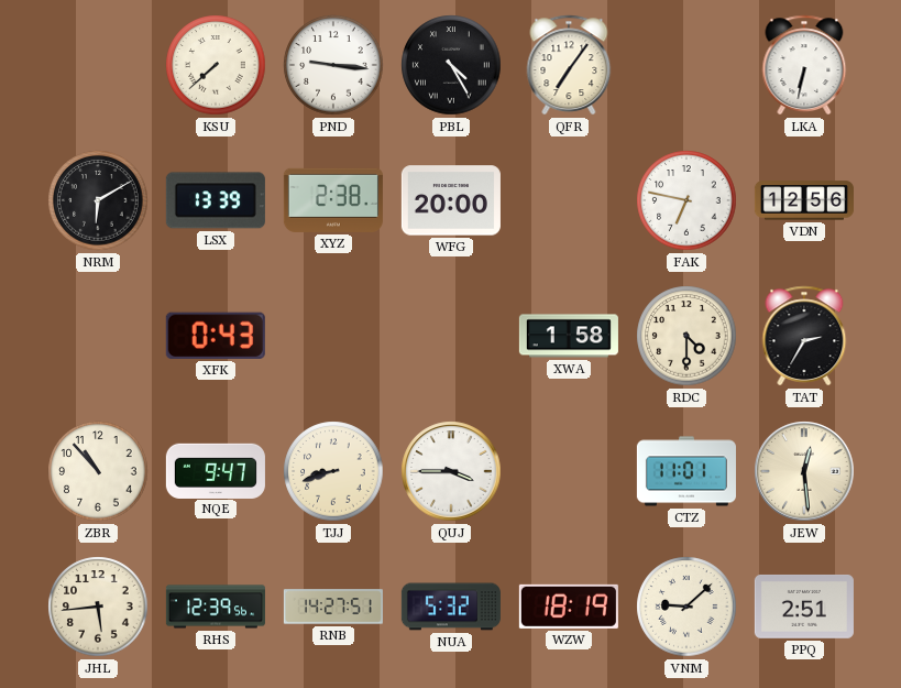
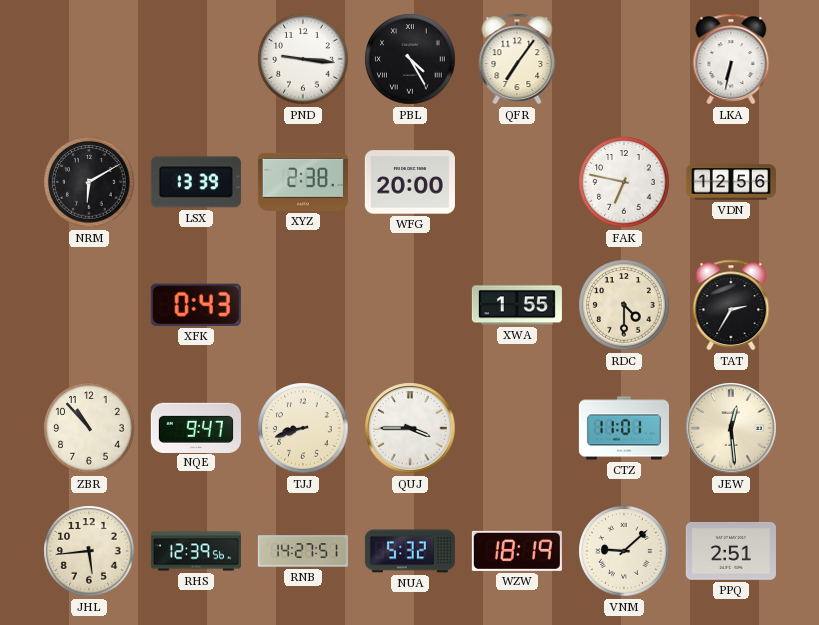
KSU: 7:38 -> none (216, 65)
XWA: 1:58 -> 1:55 (517, 305)
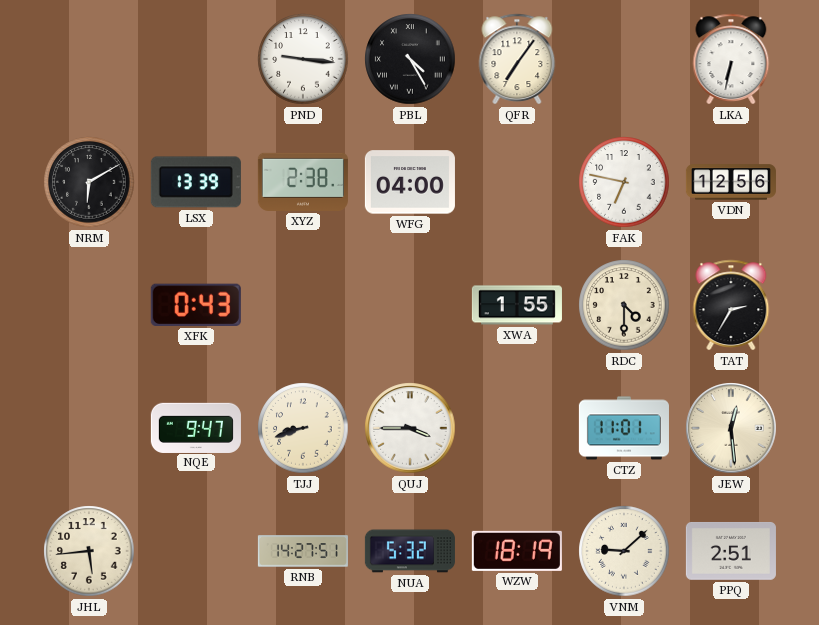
WFG: 20:00 -> 04:00 (410, 182)
ZBR: 10:53 -> none (89, 428)
RHS: 12:39 -> none (196, 551)
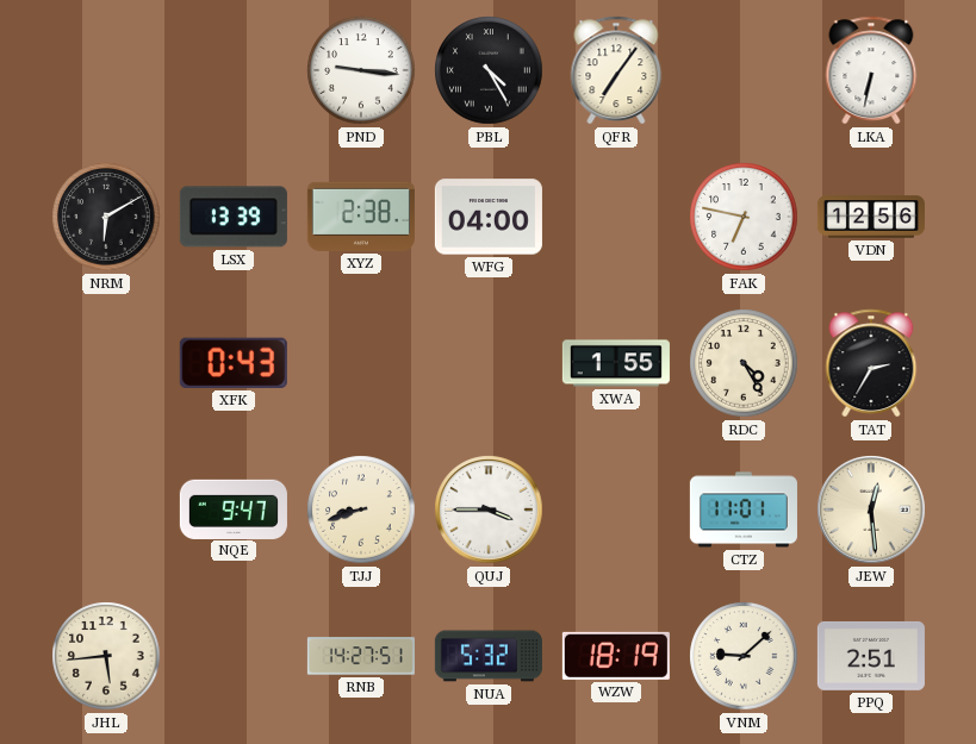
RDC: 4:30 -> 4:25 (744, 363)
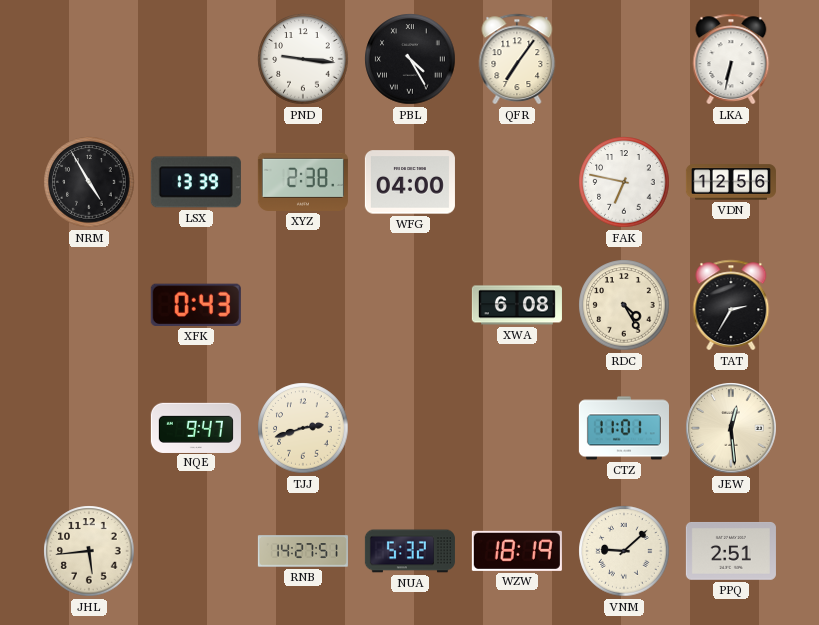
NRM: 6:10 -> 4:55 (89, 182)
XWA: 1:55 -> 6:08 (517, 305)
TJJ: 8:42 -> 2:42 (303, 428)
QUJ: 3:45 -> none (489, 509)
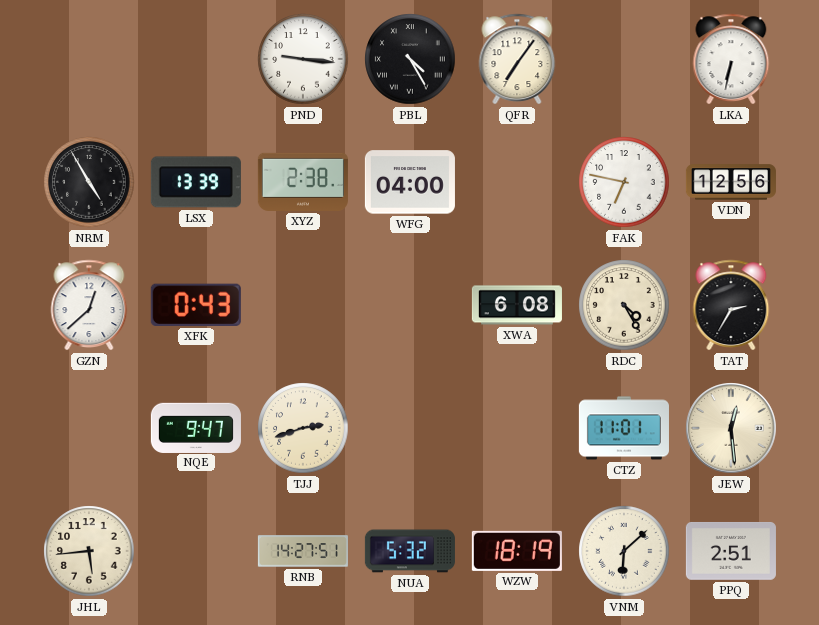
GZN: none -> 12:38 (89, 305)
VNM: 9:08 -> 6:08 (624, 551)
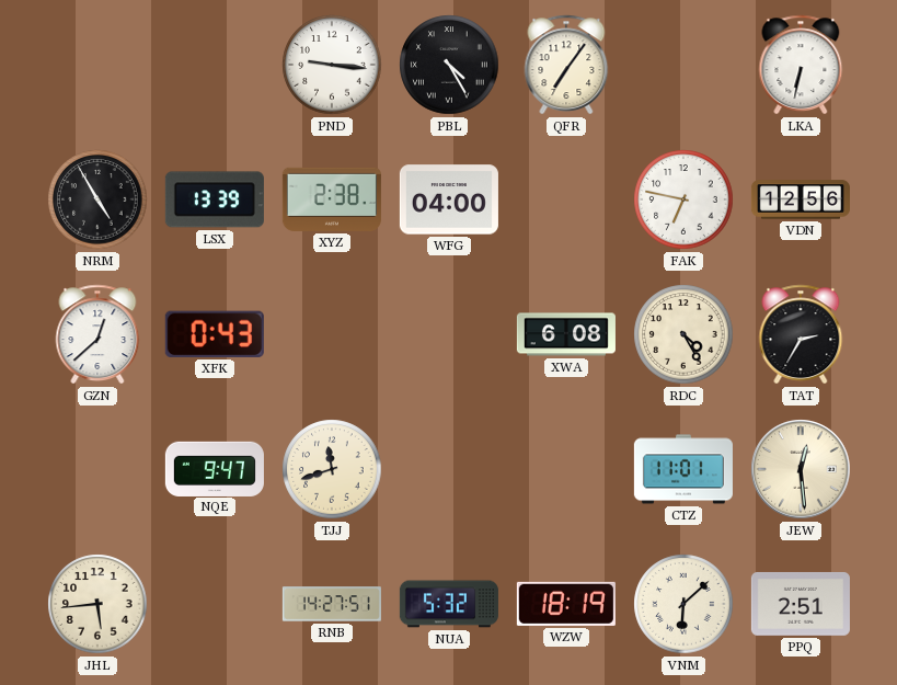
TJJ: 2:42 -> 11:42 (332, 469)
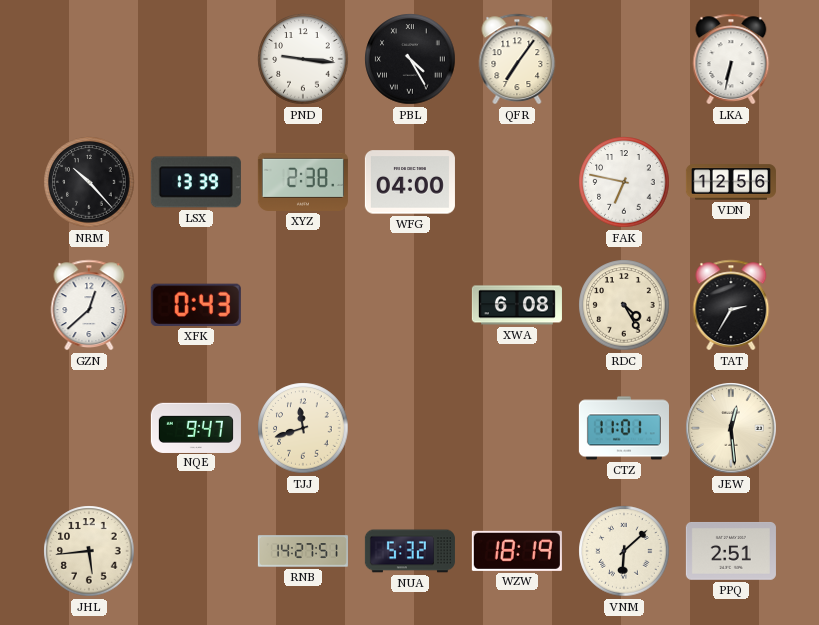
NRM: 4:55 -> 10:23 (89, 182)
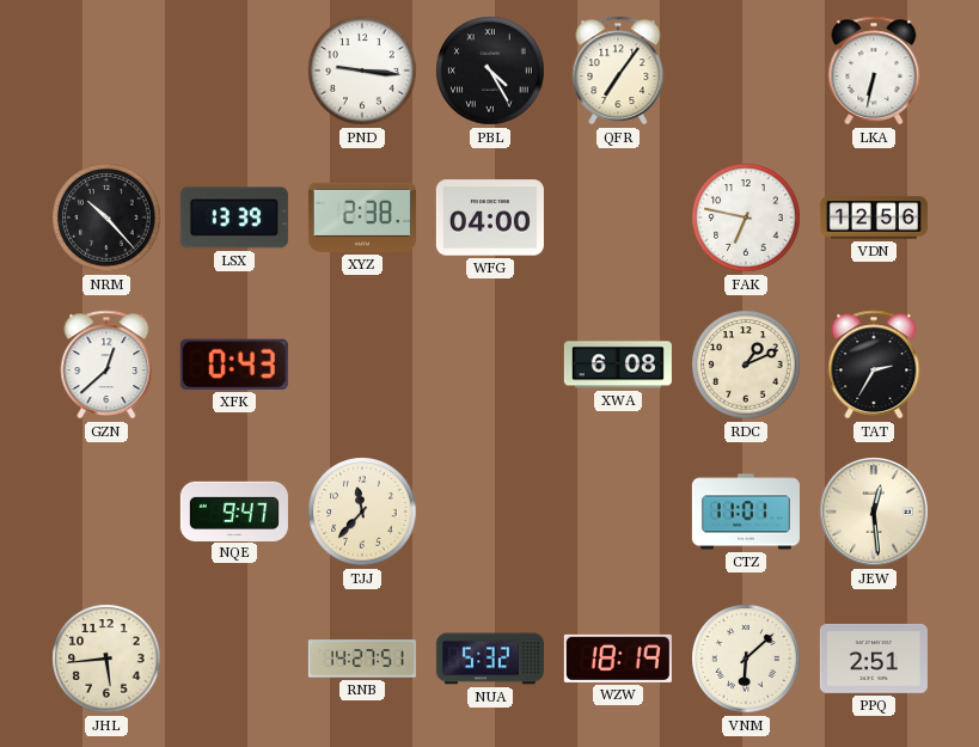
RDC: 4:25 -> 1:11 (746, 365)
TJJ: 11:42 -> 11:37 (362, 512)
